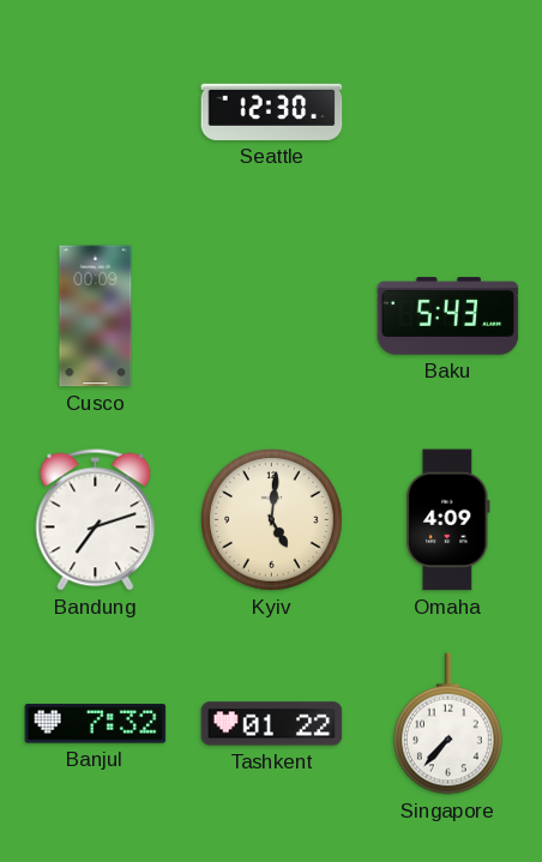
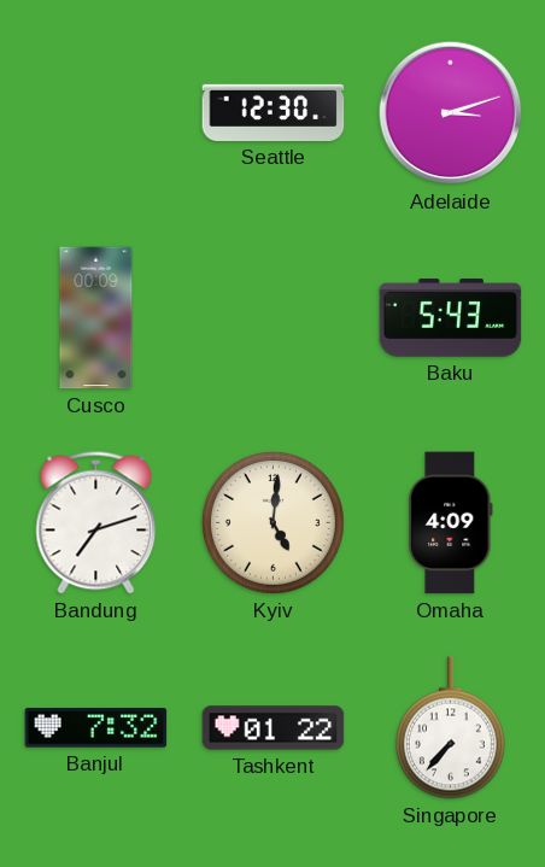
Adelaide: none -> 3:12 (451, 113)
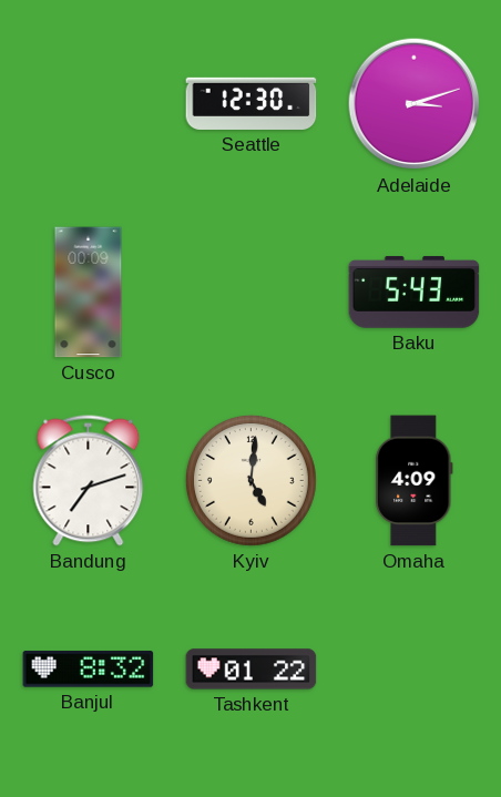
Banjul: 7:32 -> 8:32 (89, 670)
Singapore: 7:37 -> none (450, 728)
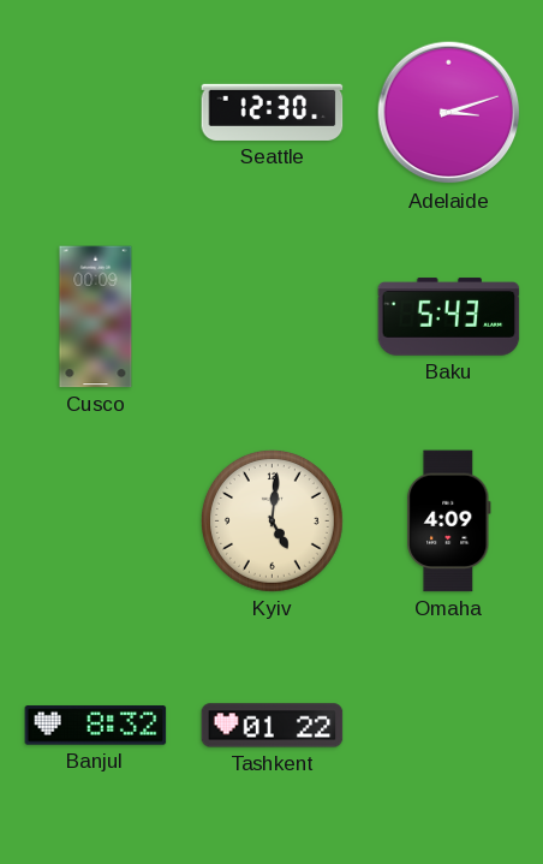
Bandung: 7:12 -> none (89, 481)
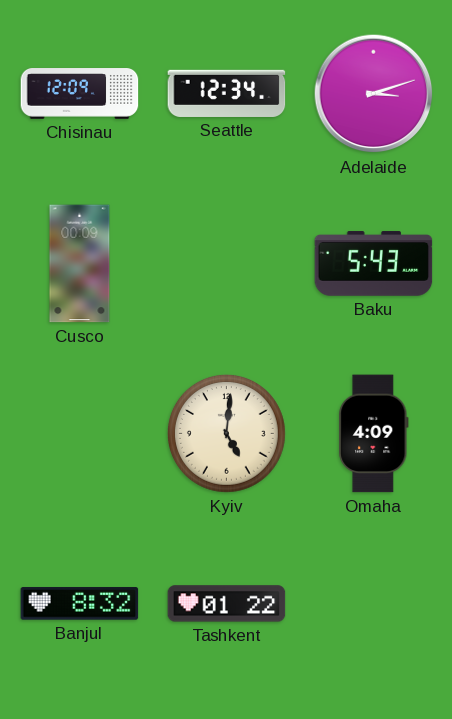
Chisinau: none -> 12:09 (80, 94)
Seattle: 12:30 -> 12:34 (227, 93)
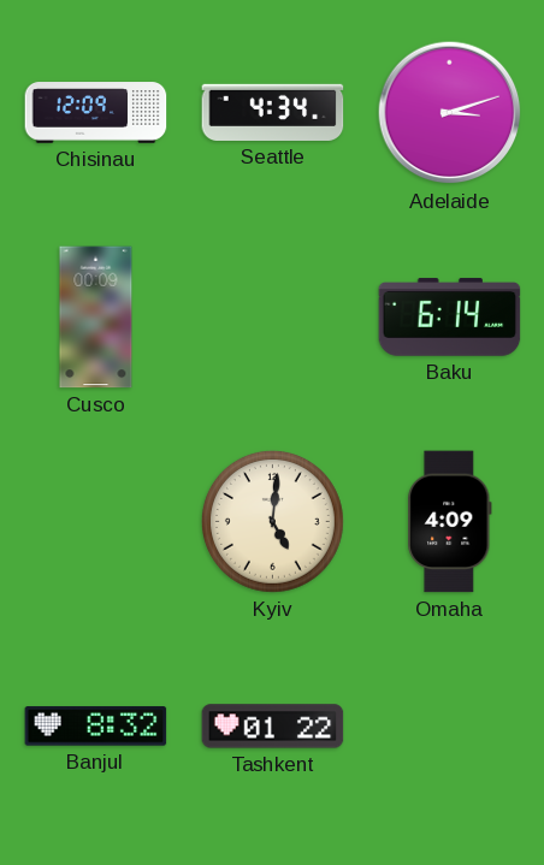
Seattle: 12:34 -> 4:34 (273, 112)
Baku: 5:43 -> 6:14 (450, 318)
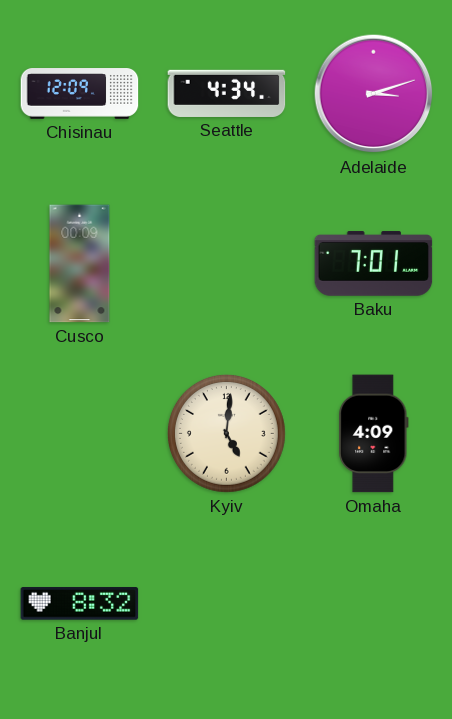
Baku: 6:14 -> 7:01 (374, 264)
Tashkent: 01:22 -> none (273, 727)
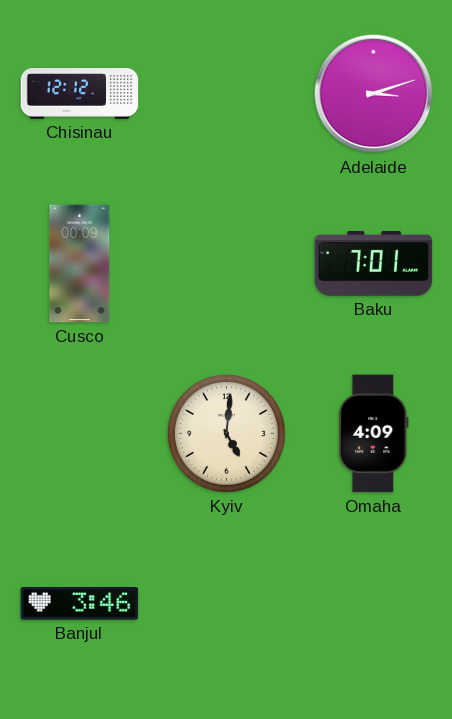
Chisinau: 12:09 -> 12:12 (80, 94)
Seattle: 4:34 -> none (227, 93)
Banjul: 8:32 -> 3:46 (80, 604)
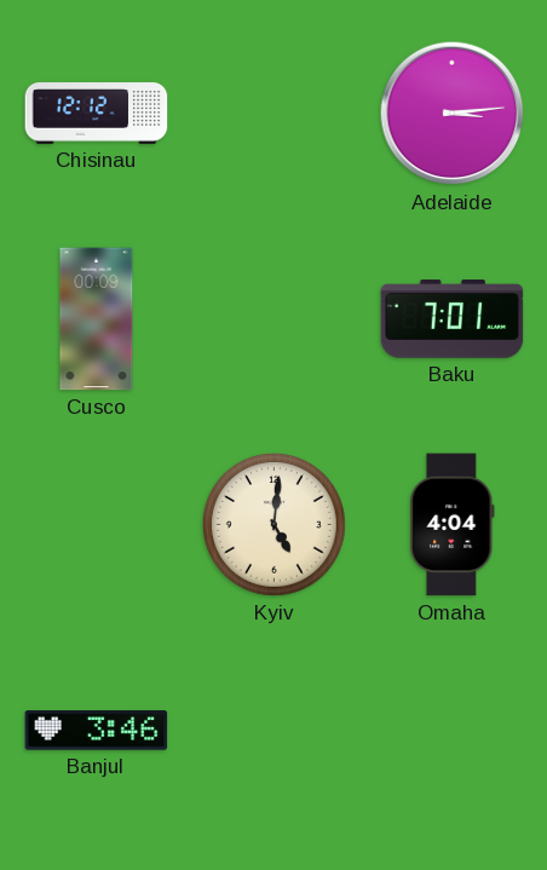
Adelaide: 3:12 -> 3:14 (453, 114)
Omaha: 4:09 -> 4:04 (453, 525)
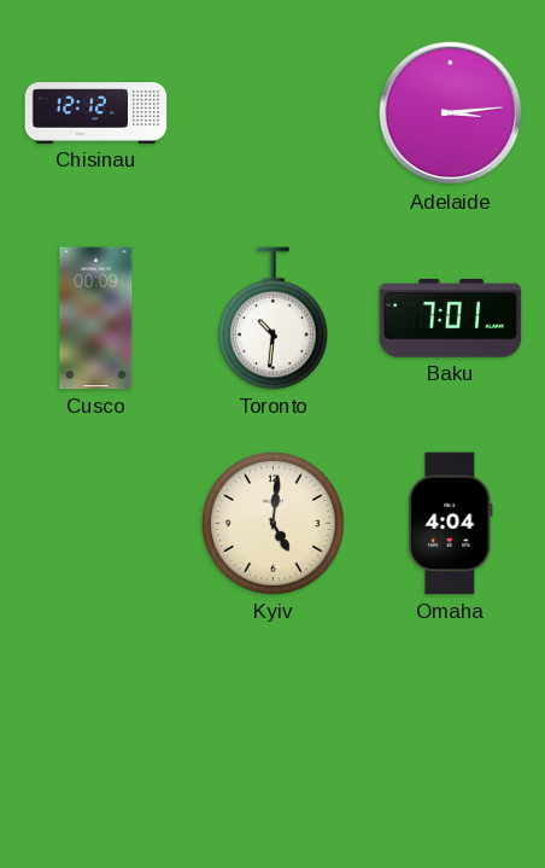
Toronto: none -> 10:31 (272, 319)
Banjul: 3:46 -> none (97, 731)
